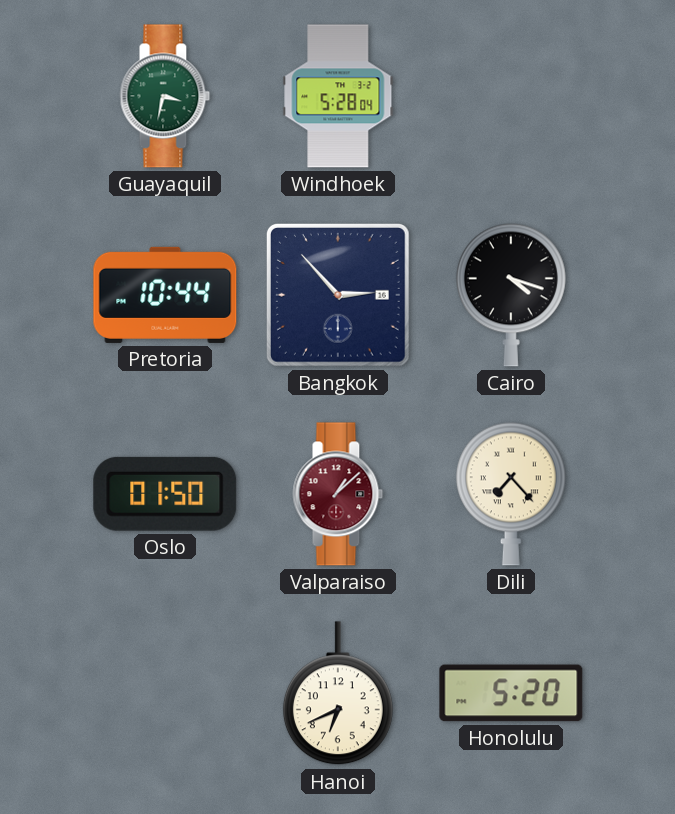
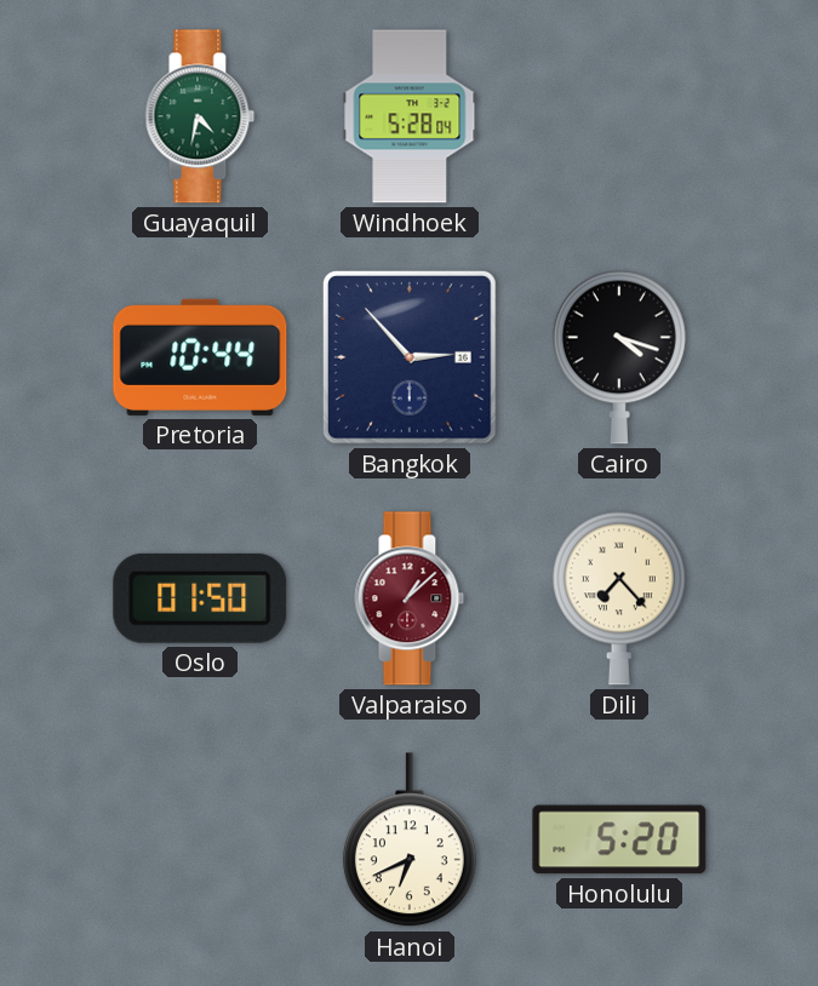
Guayaquil: 3:32 -> 4:32 (200, 116)
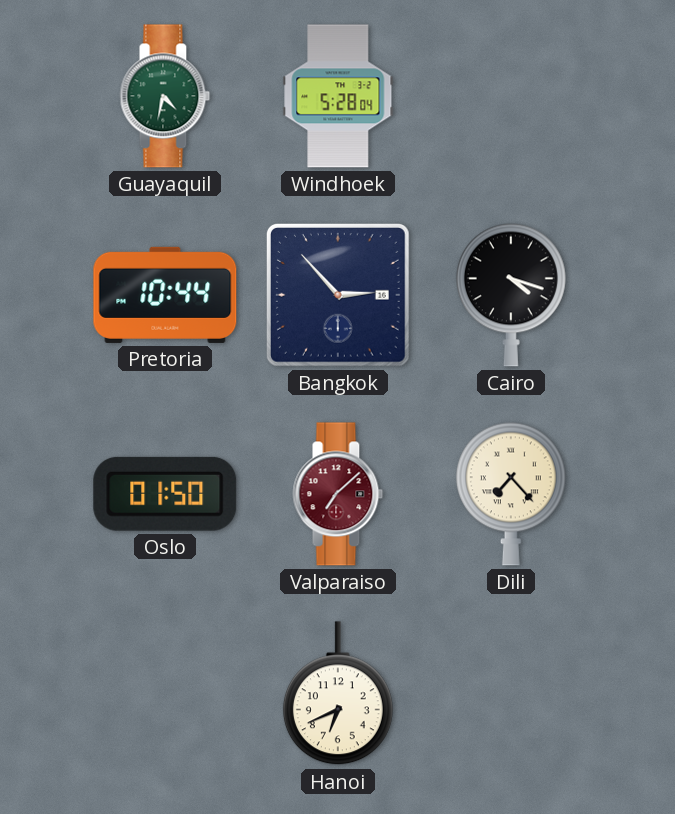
Valparaiso: 1:08 -> 7:08 (338, 494)
Honolulu: 5:20 -> none (619, 839)
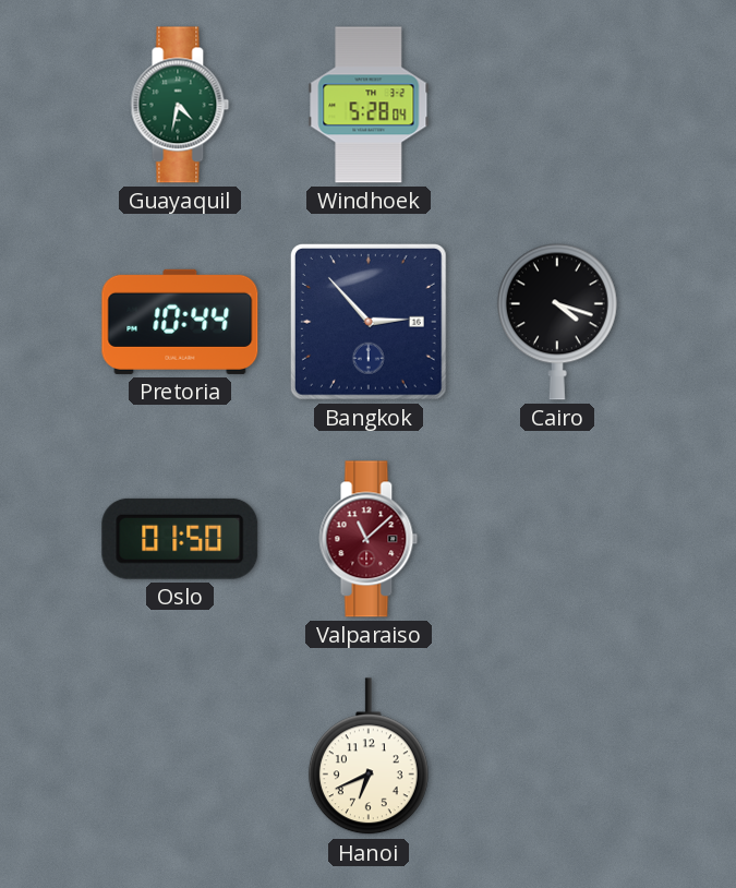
Valparaiso: 7:08 -> 11:08 (369, 539)
Dili: 7:23 -> none (511, 494)
